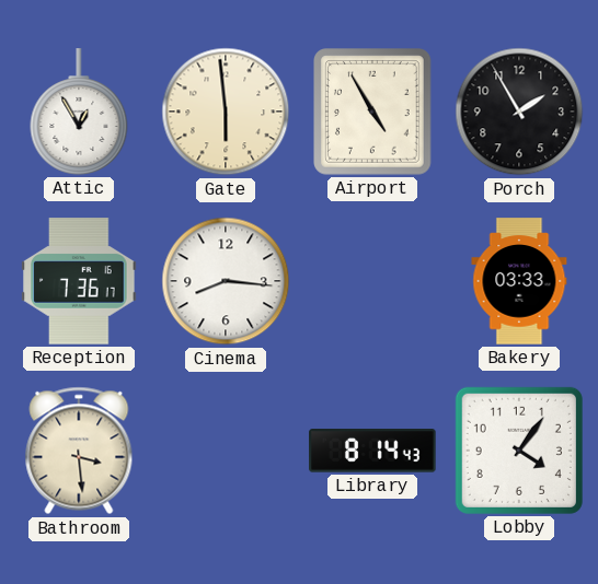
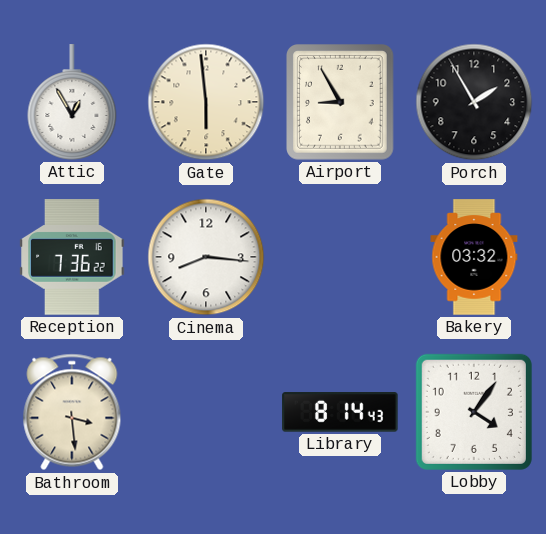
Airport: 4:55 -> 8:55 (341, 102)
Reception: 7:36:17 -> 7:36:22 (72, 257)
Bakery: 03:33 -> 03:32 (474, 257)
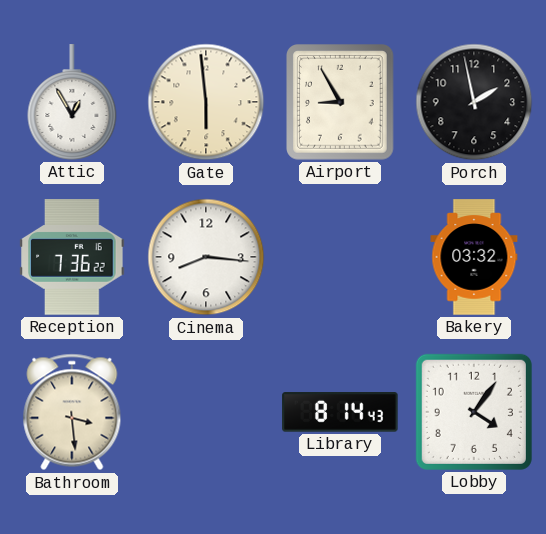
Porch: 1:55 -> 1:58 (474, 102)
